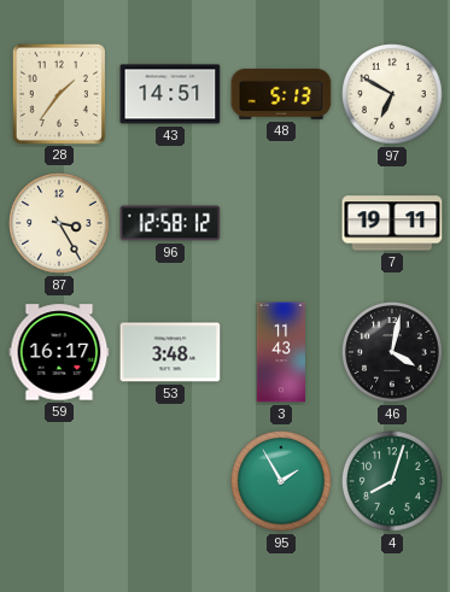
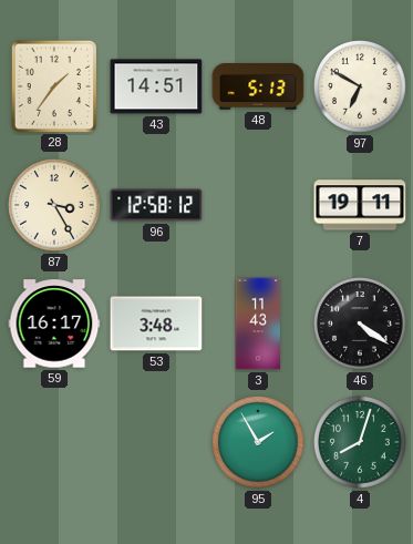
46: 4:02 -> 4:21 (360, 324)
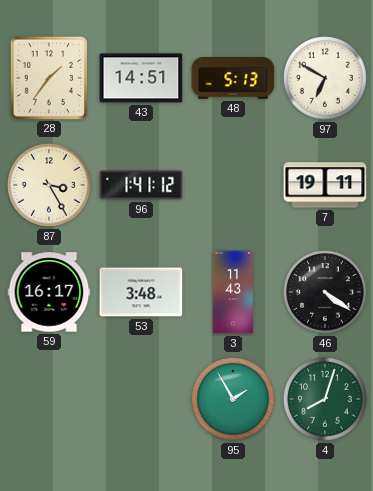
96: 12:58 -> 1:41 (141, 185)
